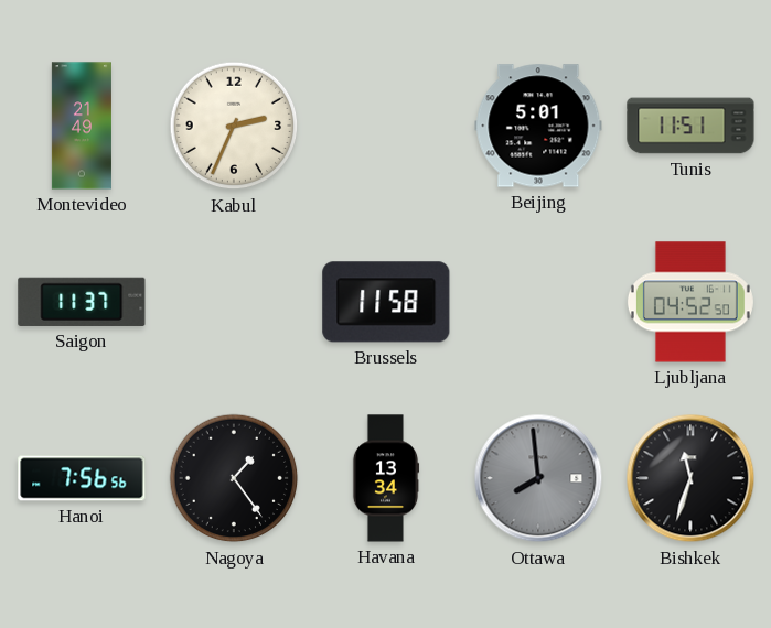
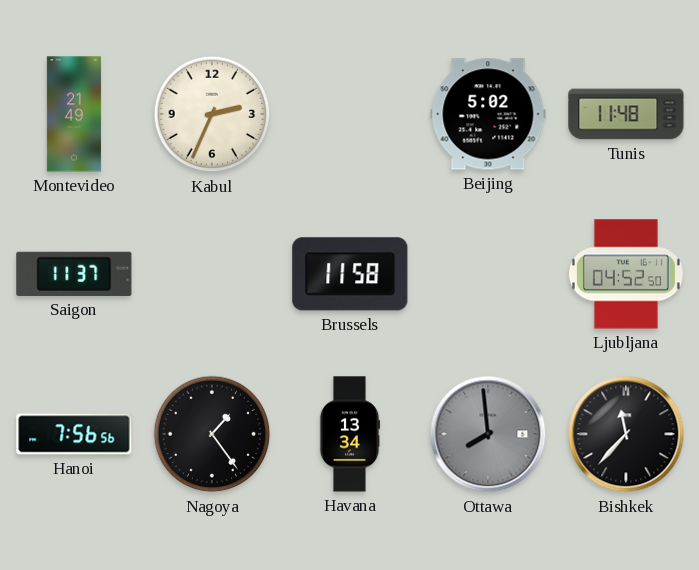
Beijing: 5:01 -> 5:02 (488, 114)
Tunis: 11:51 -> 11:48 (626, 114)
Bishkek: 11:33 -> 11:37 (626, 434)
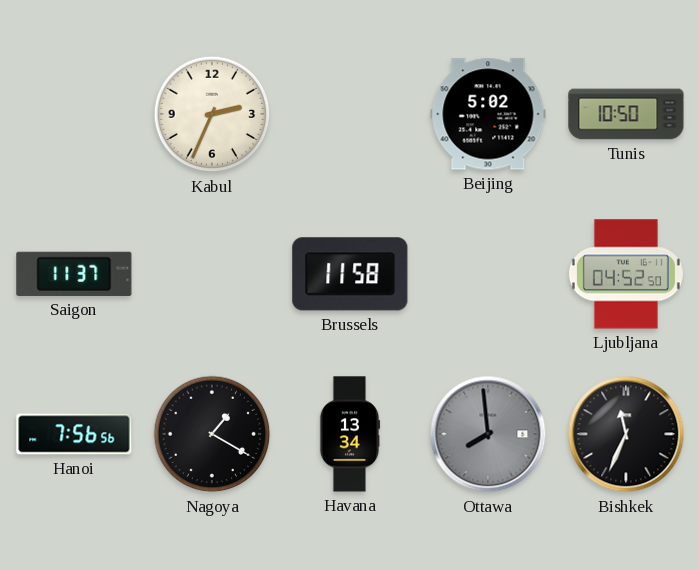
Montevideo: 21:49 -> none (74, 114)
Tunis: 11:48 -> 10:50 (626, 114)
Nagoya: 1:24 -> 1:20 (212, 434)
Bishkek: 11:37 -> 11:34 (626, 434)
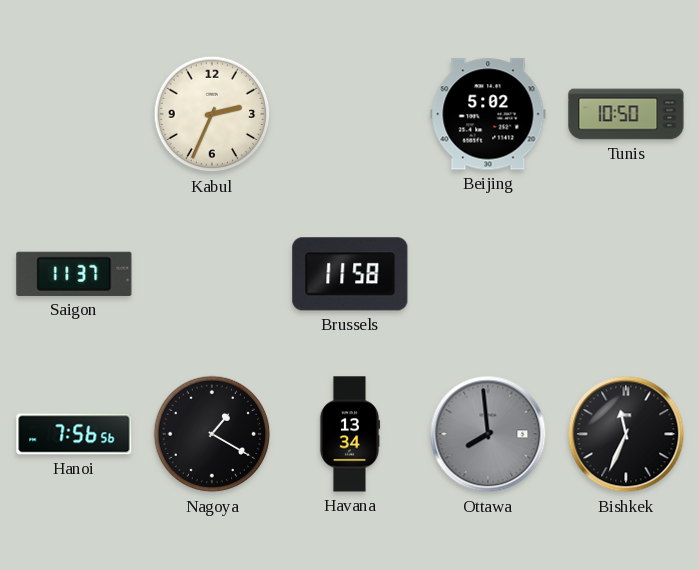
Ljubljana: 04:52 -> none (626, 274)
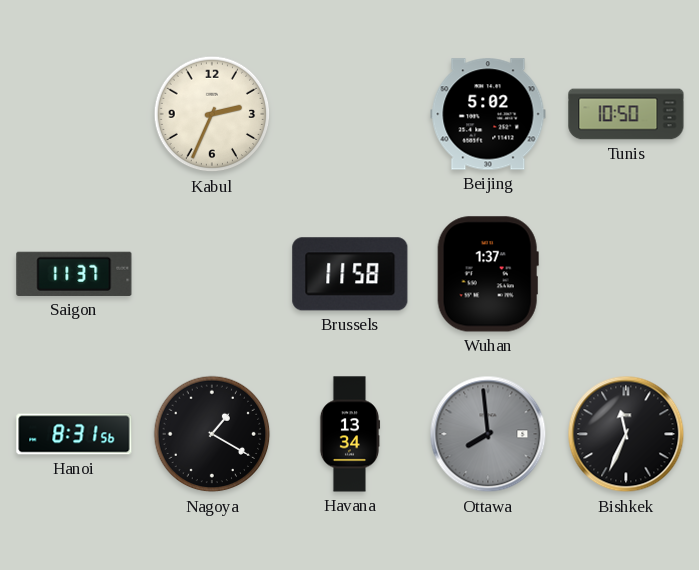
Wuhan: none -> 1:37 (488, 274)
Hanoi: 7:56 -> 8:31 (74, 434)
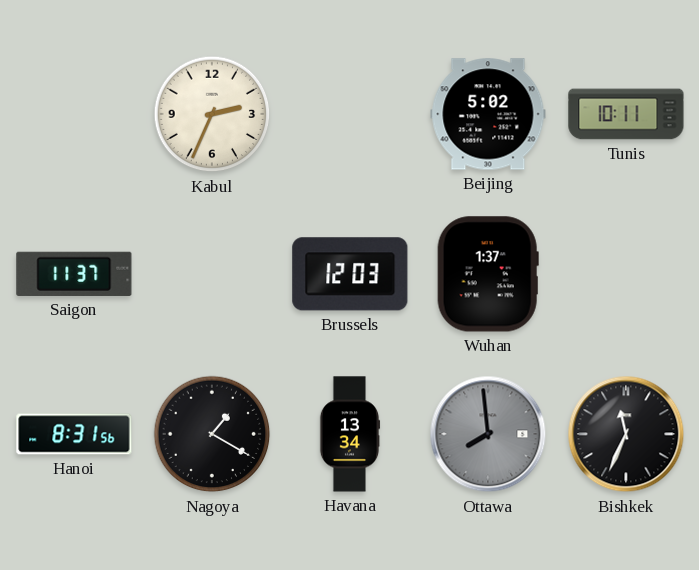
Tunis: 10:50 -> 10:11 (626, 114)
Brussels: 11:58 -> 12:03 (350, 274)
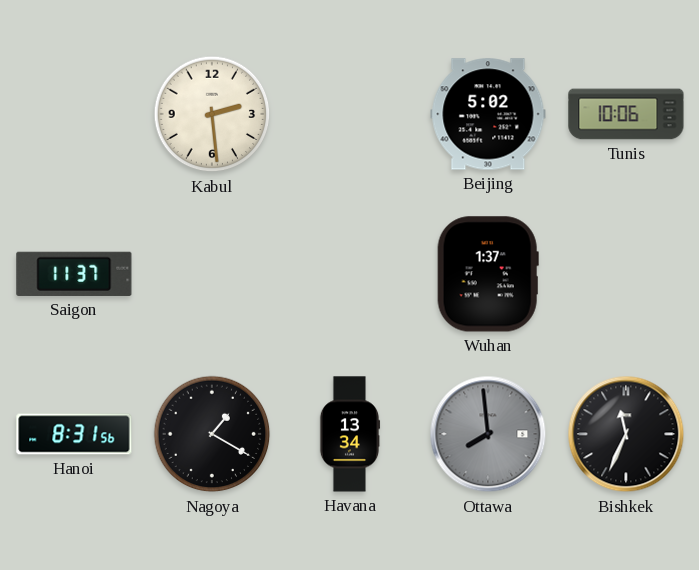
Kabul: 2:34 -> 2:29 (212, 114)
Tunis: 10:11 -> 10:06 (626, 114)
Brussels: 12:03 -> none (350, 274)
